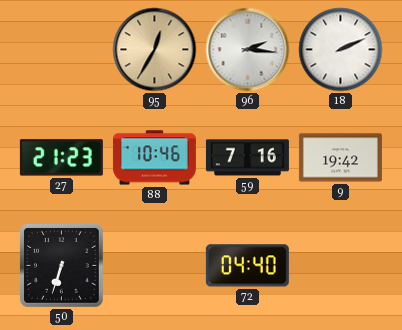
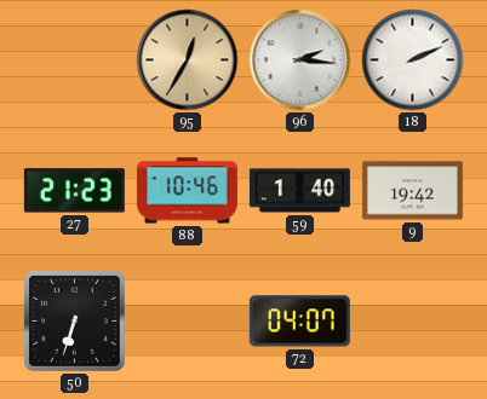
59: 7:16 -> 1:40 (299, 191)
72: 04:40 -> 04:07 (299, 322)
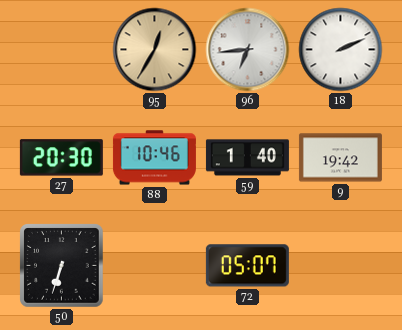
96: 2:16 -> 6:44 (248, 50)
27: 21:23 -> 20:30 (61, 158)
72: 04:07 -> 05:07 (247, 266)
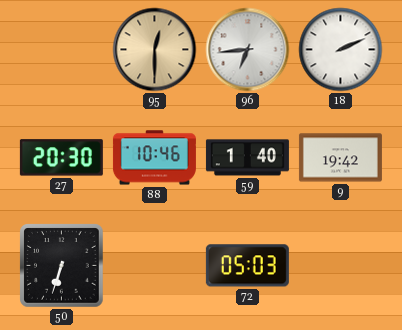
95: 12:35 -> 12:30 (155, 50)
72: 05:07 -> 05:03 (247, 266)
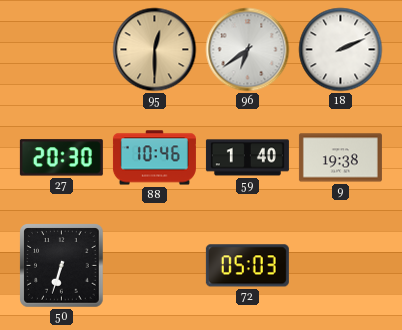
96: 6:44 -> 6:39 (248, 50)
9: 19:42 -> 19:38 (340, 158)
